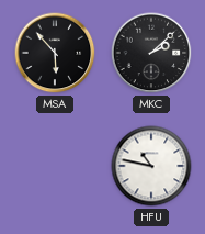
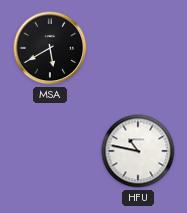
MSA: 5:53 -> 5:40 (50, 48)
MKC: 2:08 -> none (151, 53)
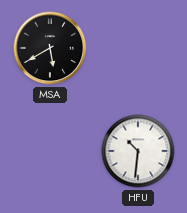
HFU: 10:47 -> 10:31 (138, 151)
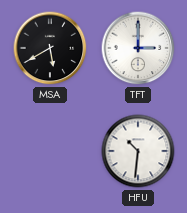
TFT: none -> 3:00 (138, 48)
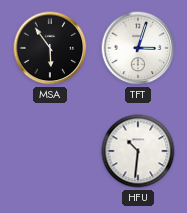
MSA: 5:40 -> 5:54 (50, 48)
TFT: 3:00 -> 3:03 (138, 48)
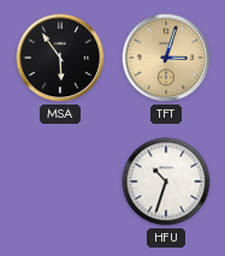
TFT dial: white -> champagne (166, 58)
HFU: 10:31 -> 10:33 (166, 181)
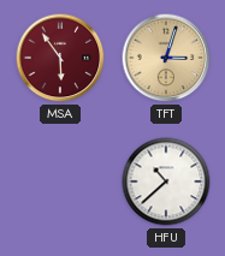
MSA dial: black -> burgundy (60, 58)
HFU: 10:33 -> 10:38 (166, 181)
